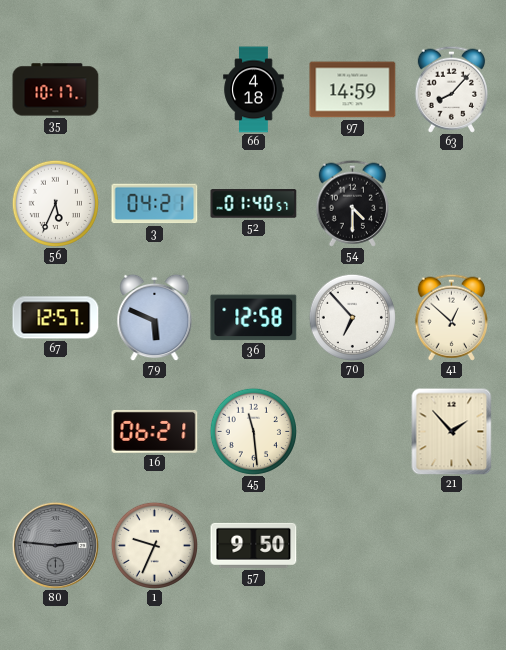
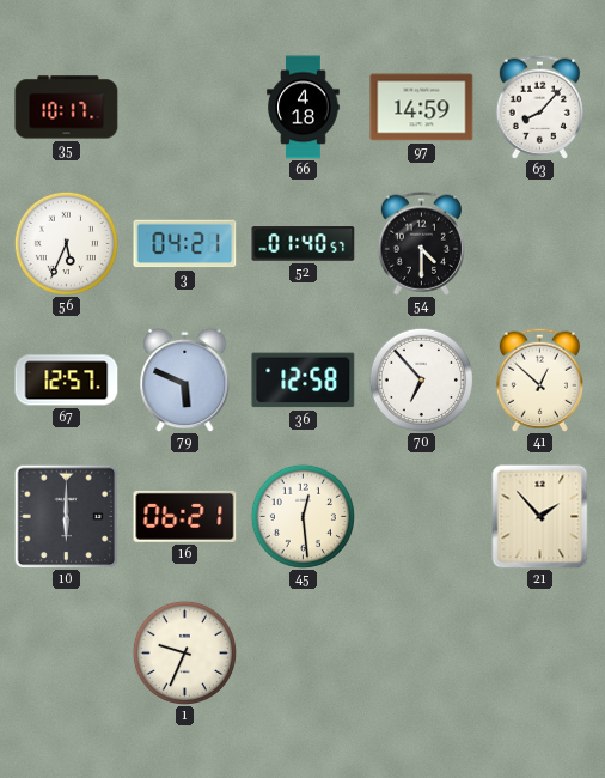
10: none -> 6:00 (66, 516)
45: 11:29 -> 12:29 (302, 516)
80: 2:46 -> none (55, 545)
57: 9:50 -> none (254, 545)
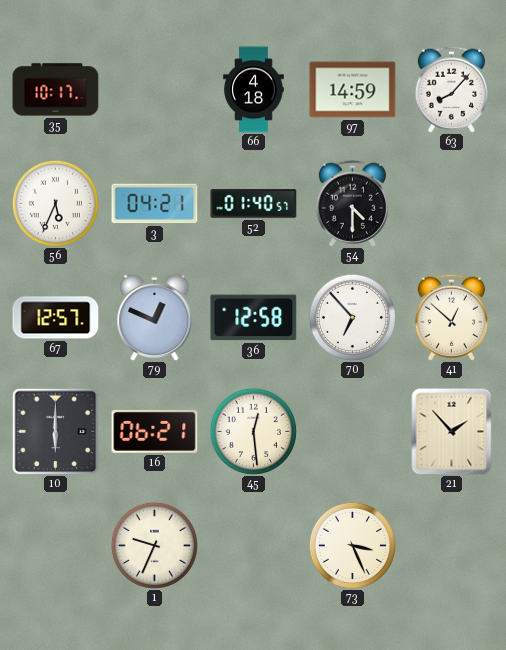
79: 5:49 -> 12:49 (155, 317)
73: none -> 3:26 (352, 545)
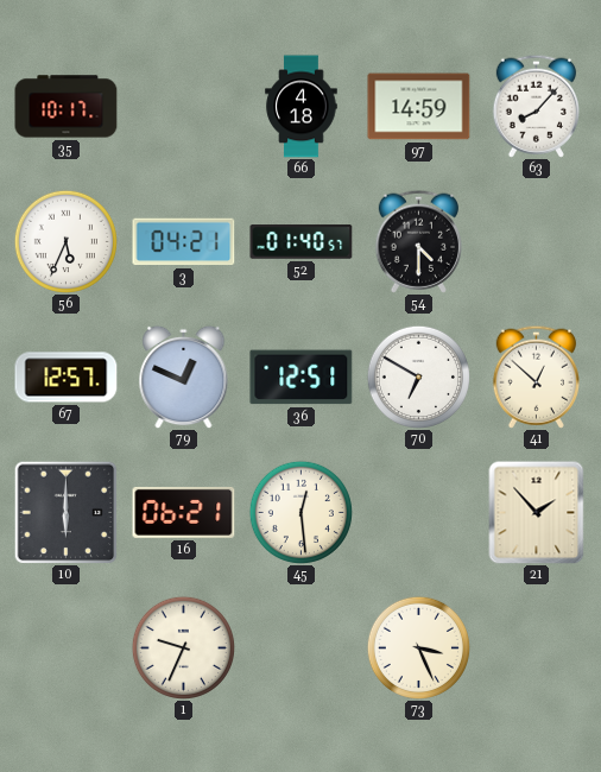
36: 12:58 -> 12:51 (302, 378)
70: 6:53 -> 6:50 (418, 376)
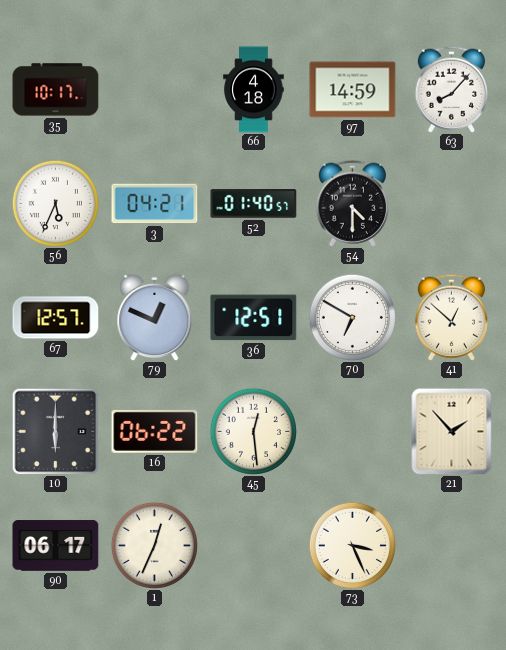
16: 06:21 -> 06:22 (155, 431)
90: none -> 06:17 (56, 546)
1: 9:34 -> 12:34 (154, 545)
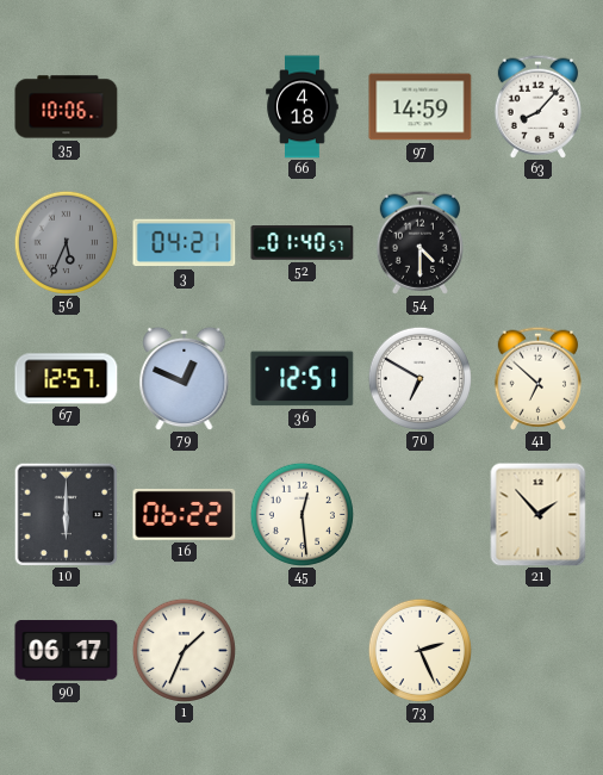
35: 10:17 -> 10:06 (67, 107)
56 dial: white -> grey (66, 242)
41: 12:52 -> 6:52 (537, 378)
1: 12:34 -> 1:34 (184, 650)
73: 3:26 -> 2:26 (419, 650)
